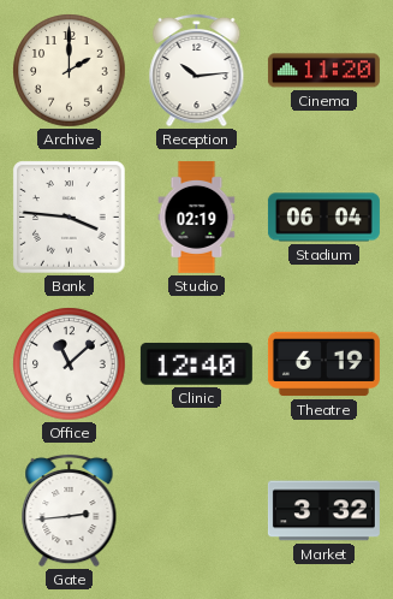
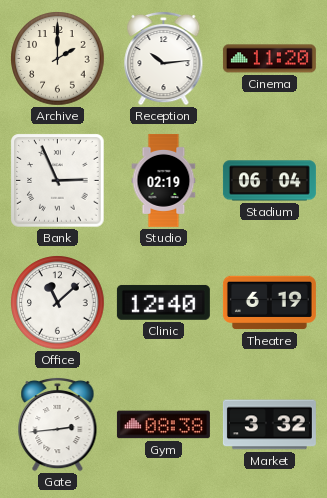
Bank: 3:46 -> 2:56 (58, 181)
Gym: none -> 08:38 (163, 425)
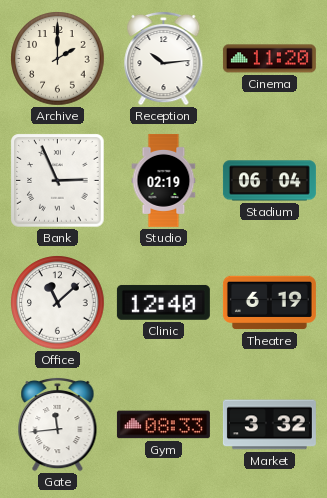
Gate: 2:44 -> 11:44 (58, 424)
Gym: 08:38 -> 08:33 (163, 425)
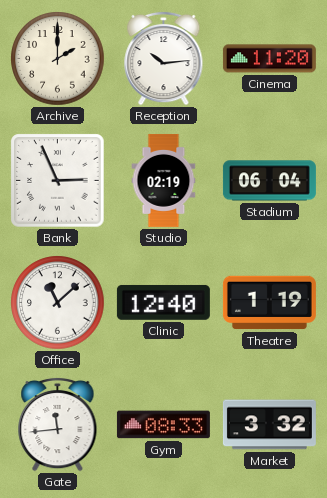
Theatre: 6:19 -> 1:19 (269, 303)
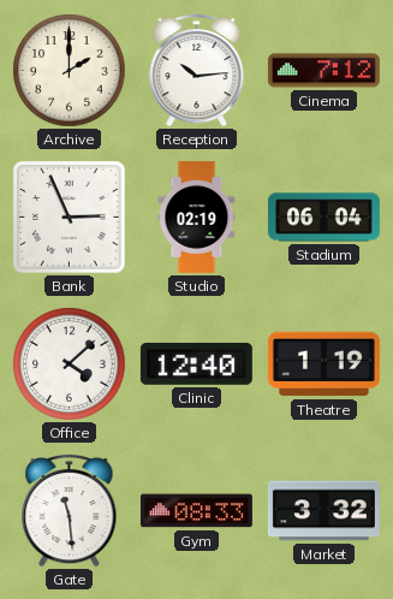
Cinema: 11:20 -> 7:12 (323, 71)
Office: 11:08 -> 4:08 (70, 364)
Gate: 11:44 -> 11:29 (70, 510)
